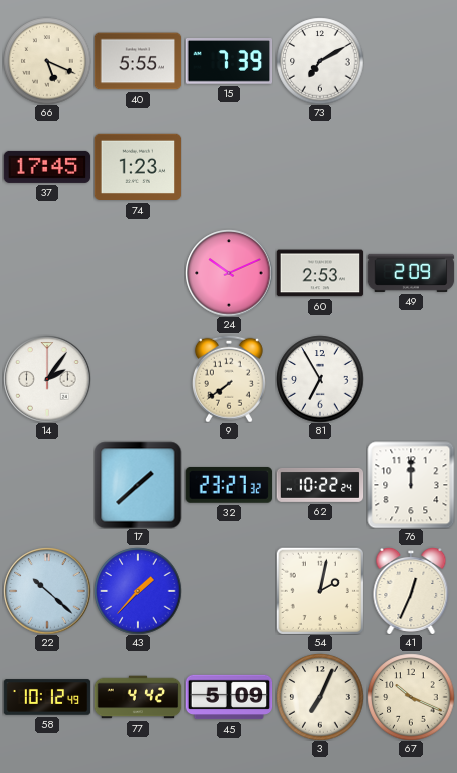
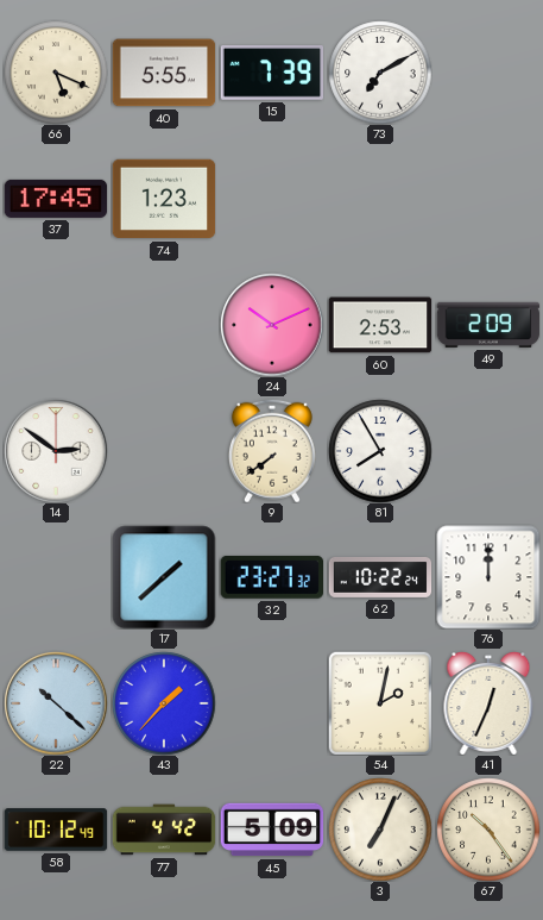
14: 2:06 -> 2:51 (56, 451)
81: 6:55 -> 7:55 (380, 451)
67: 10:19 -> 10:24 (488, 830)
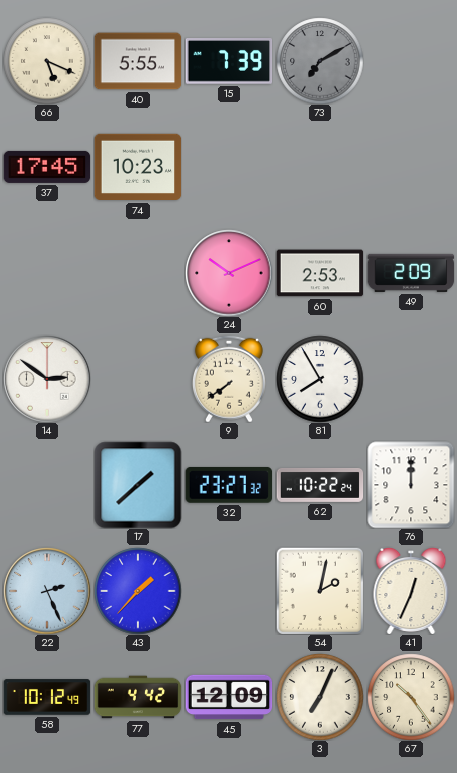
73 dial: white -> grey (320, 61)
74: 1:23 -> 10:23 (138, 167)
22: 10:22 -> 2:26 (47, 591)
45: 5:09 -> 12:09 (229, 697)
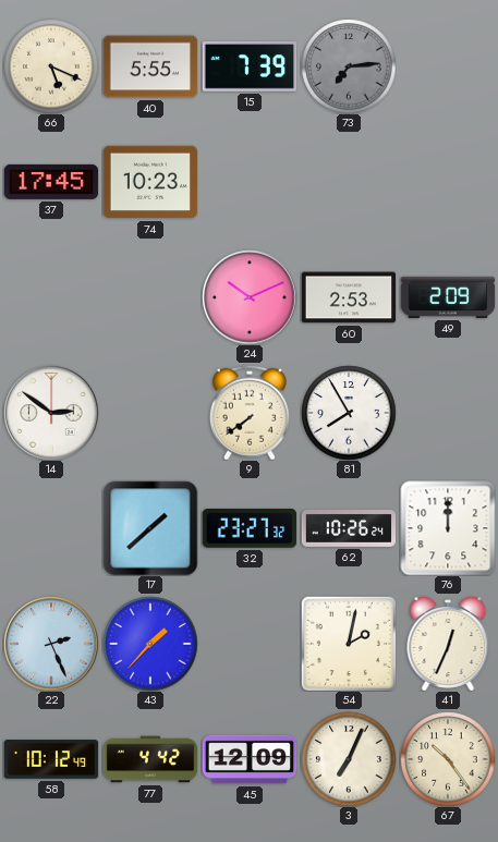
73: 7:10 -> 7:14 (349, 66)
62: 10:22 -> 10:26 (349, 528)
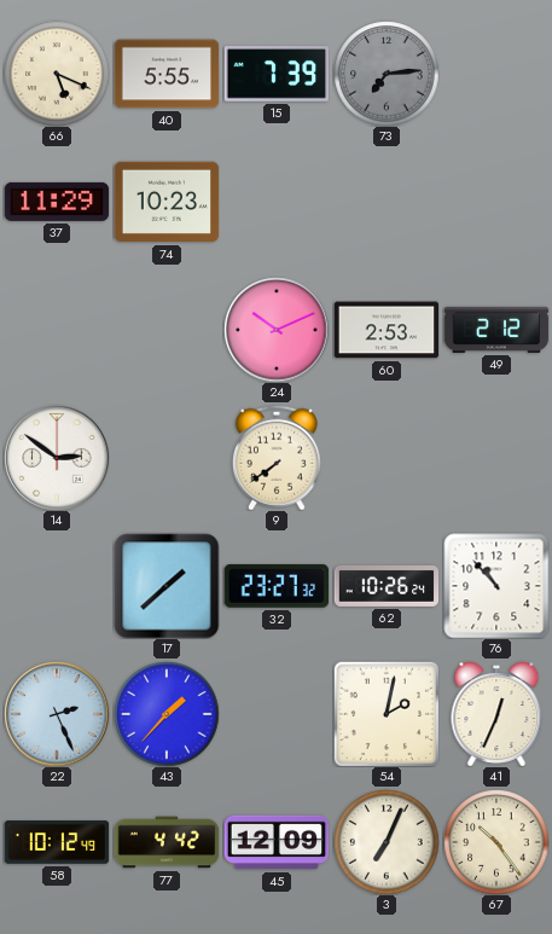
37: 17:45 -> 11:29 (57, 202)
49: 2:09 -> 2:12 (496, 330)
81: 7:55 -> none (349, 413)
76: 12:00 -> 10:53 (496, 586)
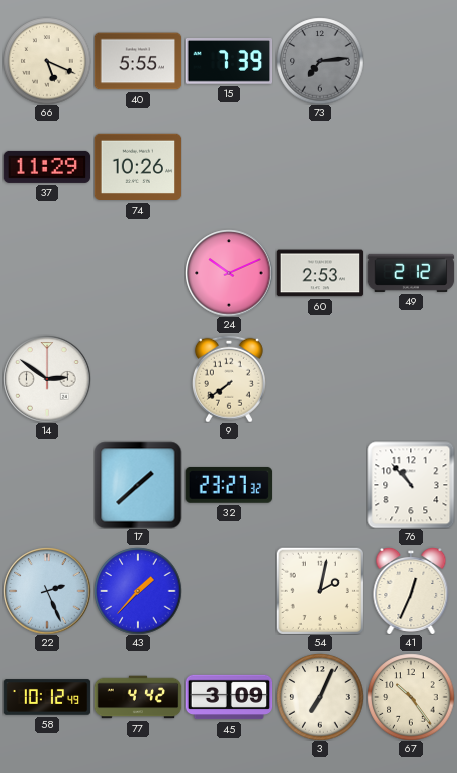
74: 10:23 -> 10:26 (138, 167)
62: 10:26 -> none (387, 586)
45: 12:09 -> 3:09 (229, 697)
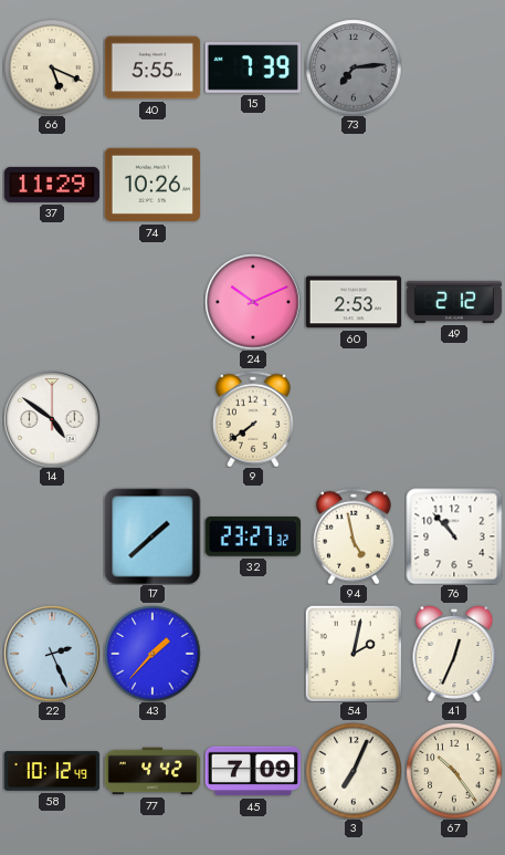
14: 2:51 -> 4:51 (52, 419)
94: none -> 4:58 (354, 536)
45: 3:09 -> 7:09 (253, 771)
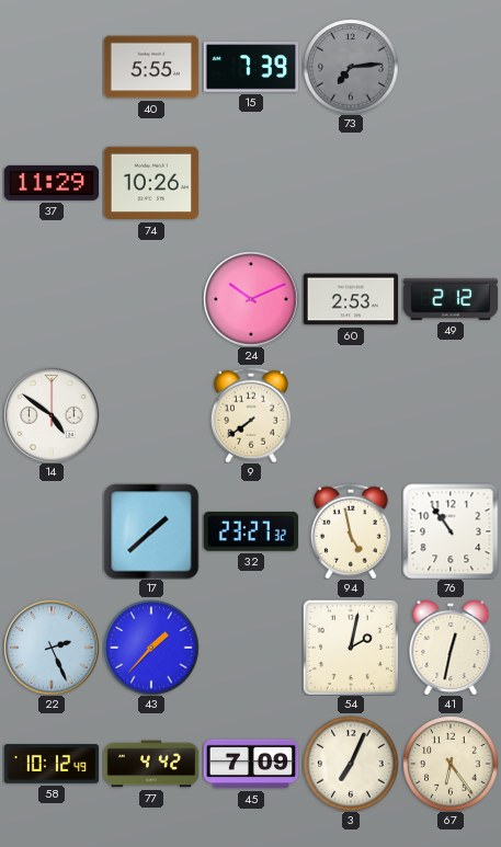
66: 5:19 -> none (52, 67)
76: 10:53 -> 10:54 (451, 531)
41: 12:34 -> 12:32 (451, 648)
67: 10:24 -> 6:24 (451, 764)
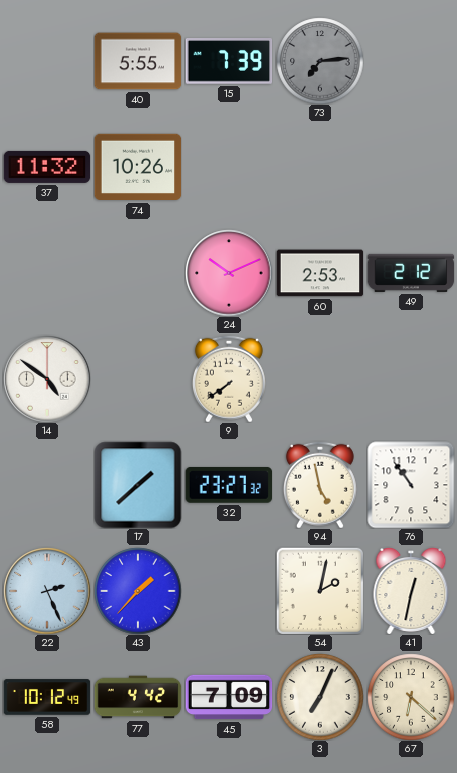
37: 11:29 -> 11:32 (47, 167)
67: 6:24 -> 6:22 (411, 697)
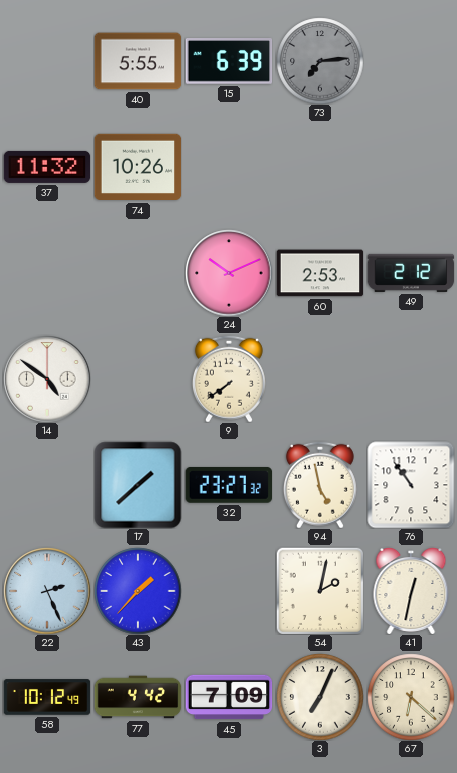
15: 7:39 -> 6:39 (229, 61)
